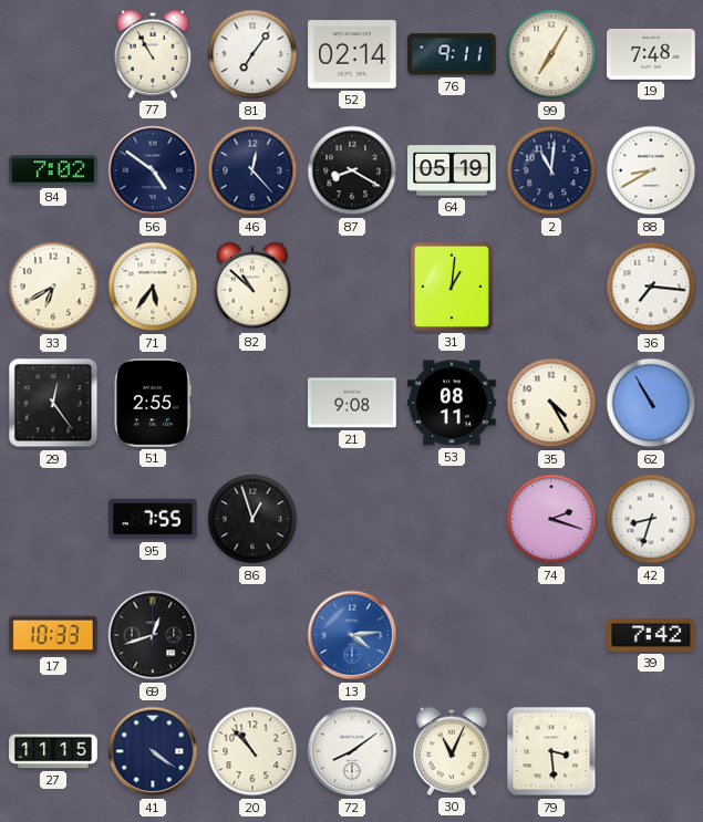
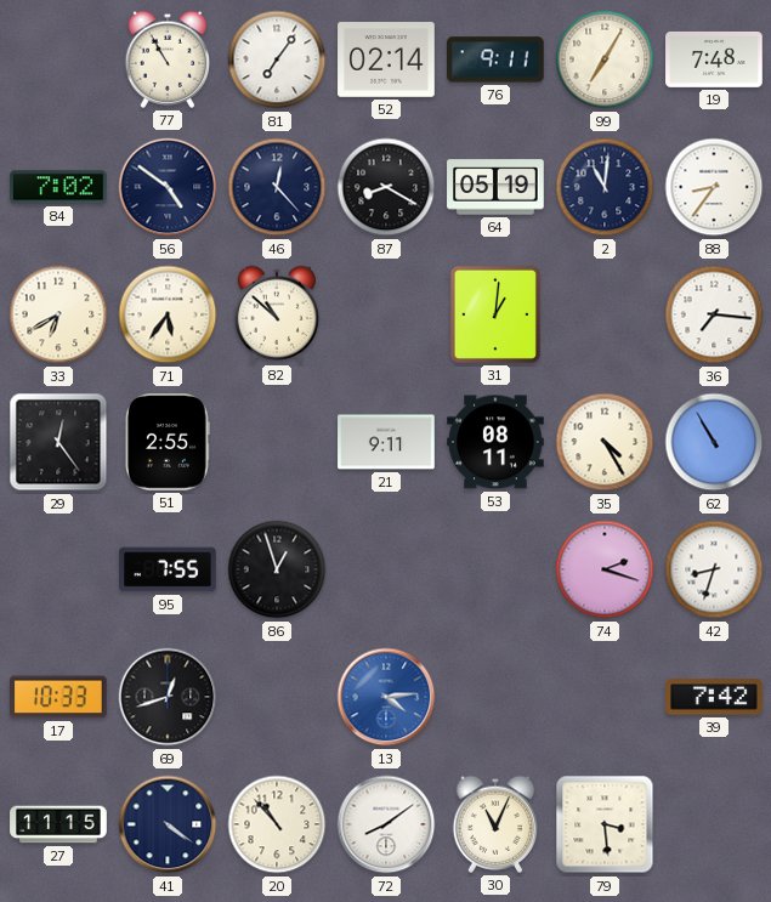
88: 8:40 -> 8:36 (714, 187)
21: 9:08 -> 9:11 (386, 442)
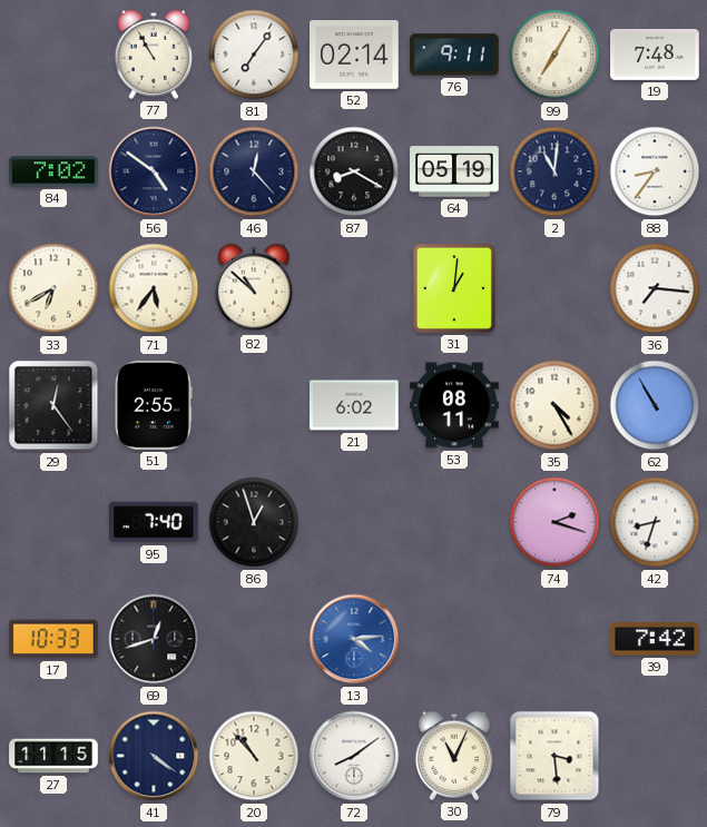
21: 9:11 -> 6:02 (354, 405)
95: 7:55 -> 7:40 (154, 522)
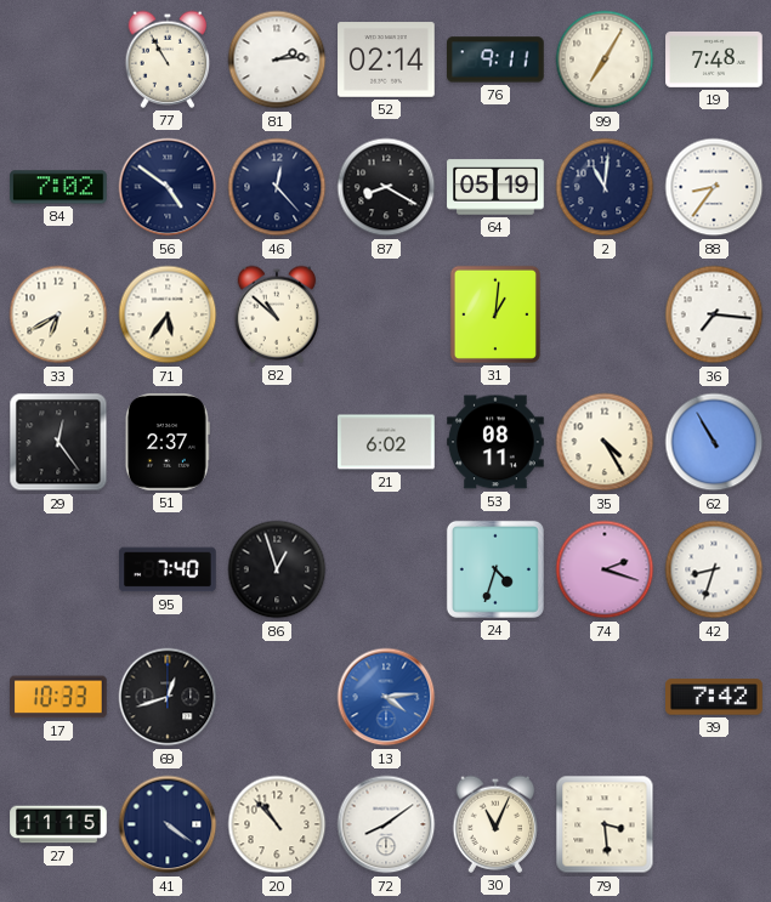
81: 7:06 -> 2:14 (277, 59)
51: 2:55 -> 2:37 (168, 442)
24: none -> 4:33 (495, 569)
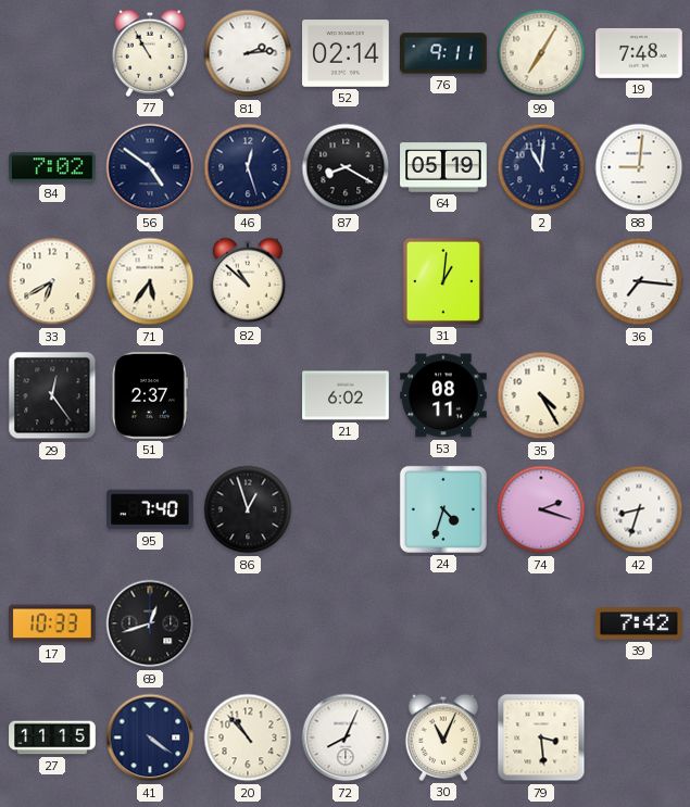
46: 12:23 -> 12:27 (248, 167)
88: 8:36 -> 9:01 (639, 167)
62: 10:55 -> none (714, 442)
13: 4:14 -> none (386, 697)
72: 8:09 -> 8:04 (346, 737)
